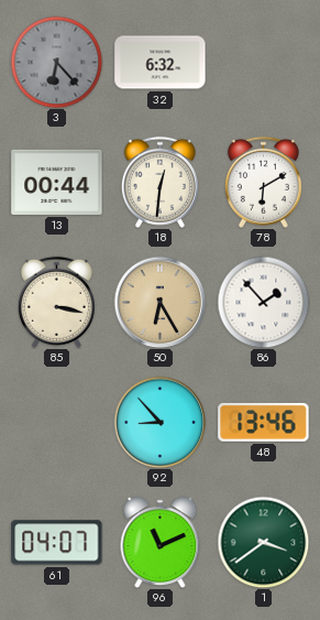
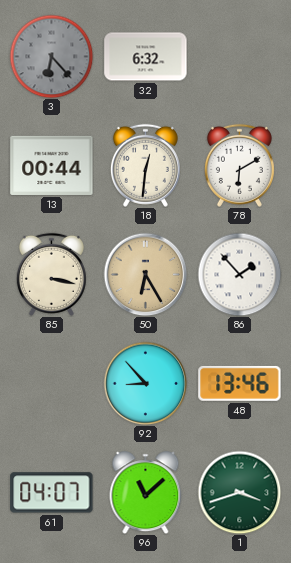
96: 11:11 -> 11:08 (146, 493)
1: 3:39 -> 3:42 (239, 492)
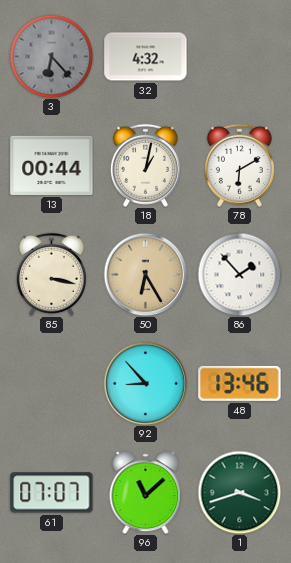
32: 6:32 -> 4:32 (146, 57)
18: 12:31 -> 1:02 (145, 165)
61: 04:07 -> 07:07 (52, 493)
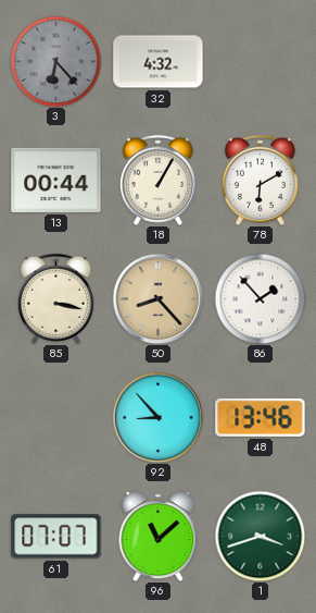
18: 1:02 -> 1:05 (157, 180)
50: 6:25 -> 8:23 (157, 298)
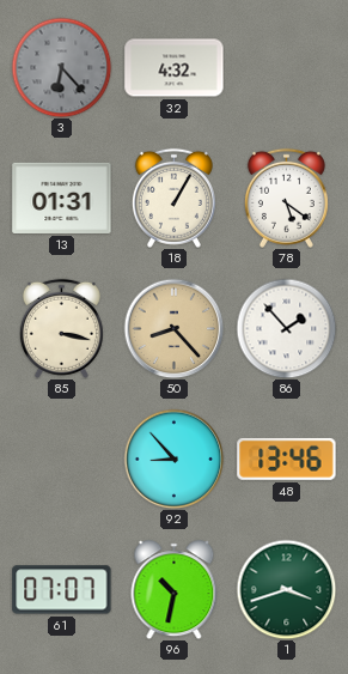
13: 00:44 -> 01:31 (62, 198)
78: 6:10 -> 5:21 (286, 198)
96: 11:08 -> 10:32 (175, 590)
